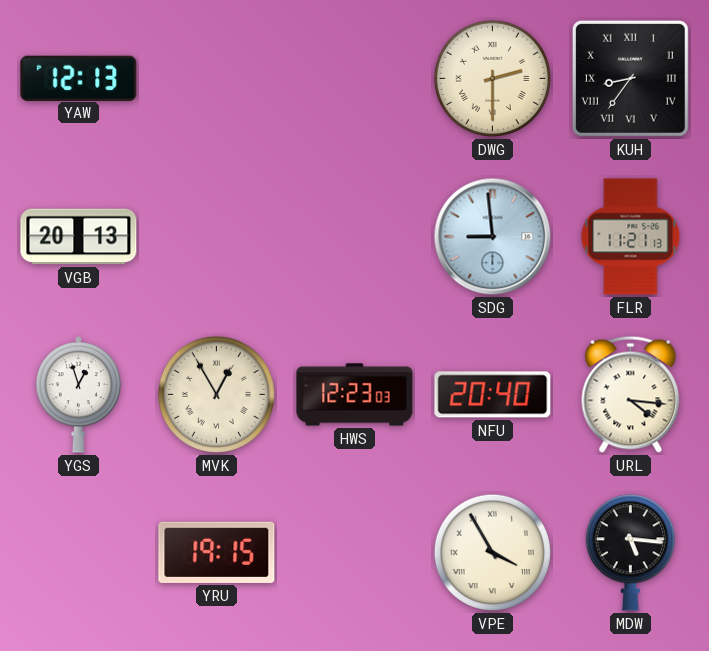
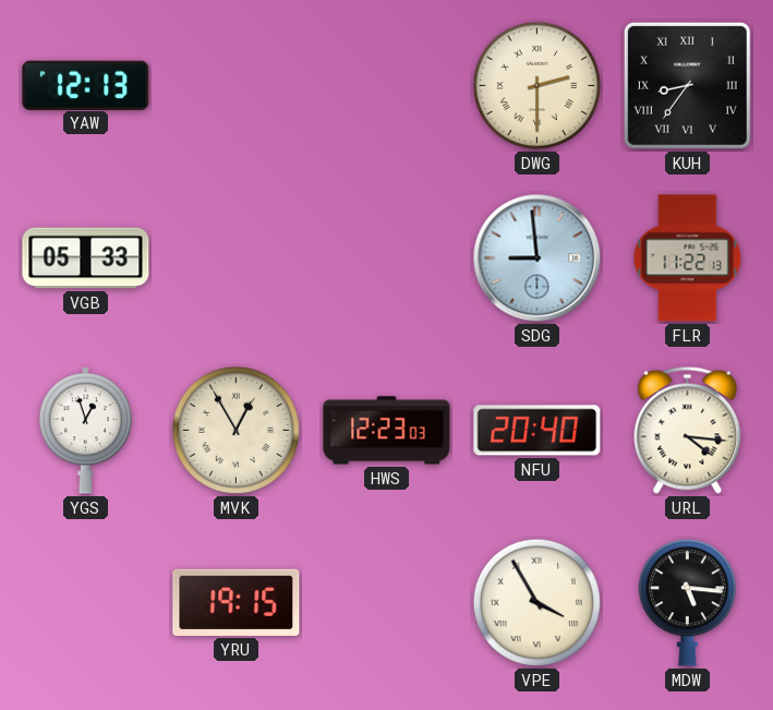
VGB: 20:13 -> 05:33 (86, 258)
FLR: 11:21 -> 11:22 (688, 258)
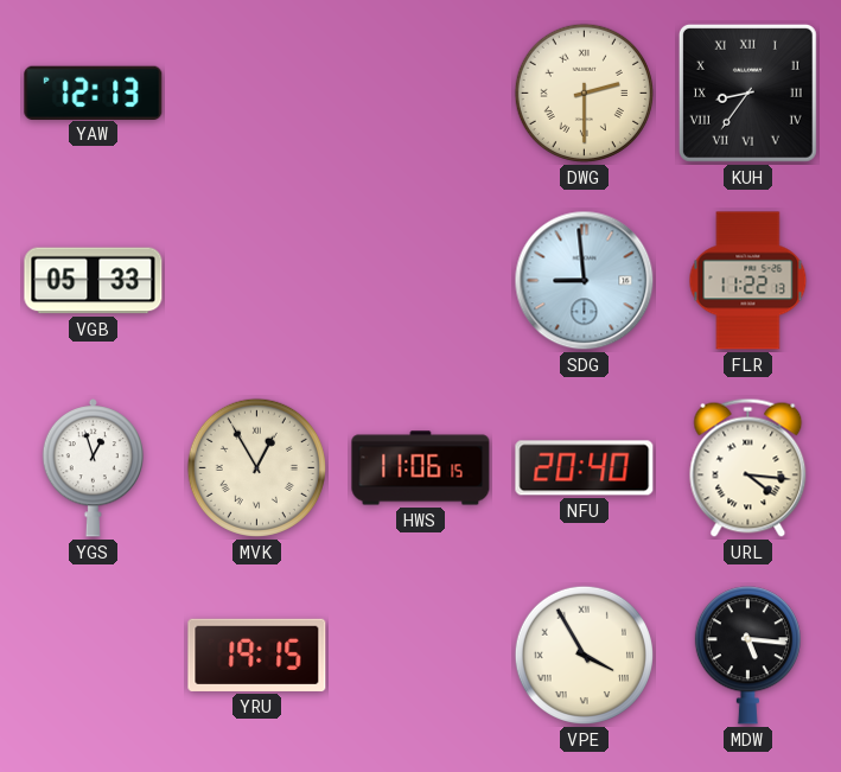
HWS: 12:23 -> 11:06 (421, 468)
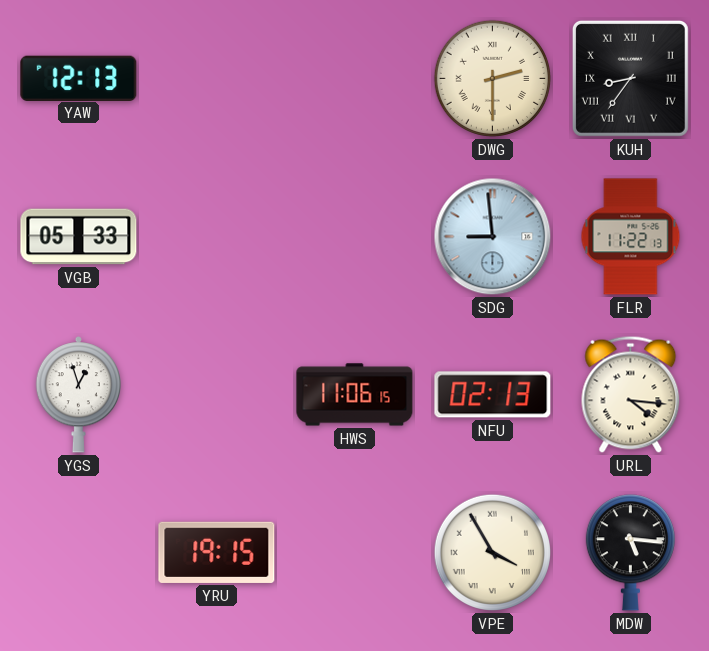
MVK: 12:55 -> none (256, 467)
NFU: 20:40 -> 02:13 (493, 395)
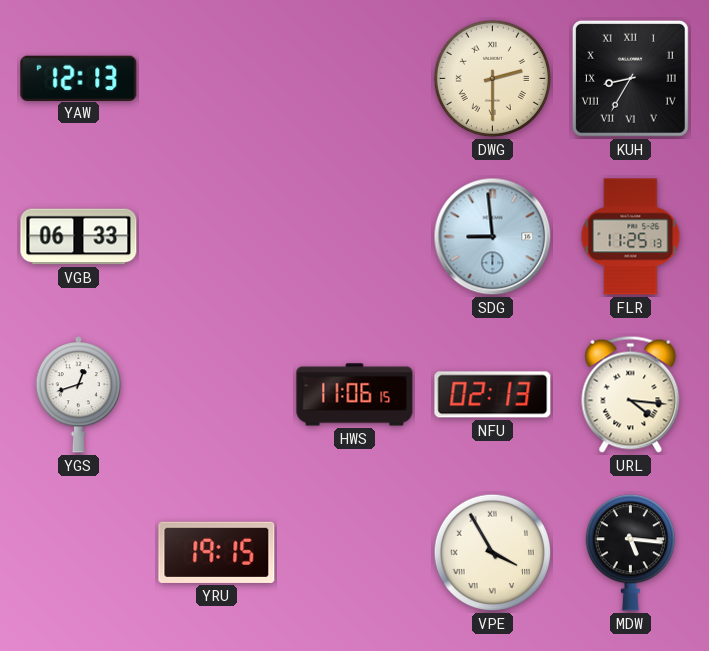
KUH: 8:36 -> 8:35 (630, 78)
VGB: 05:33 -> 06:33 (79, 237)
FLR: 11:22 -> 11:25 (631, 237)
YGS: 12:57 -> 12:42 (78, 395)
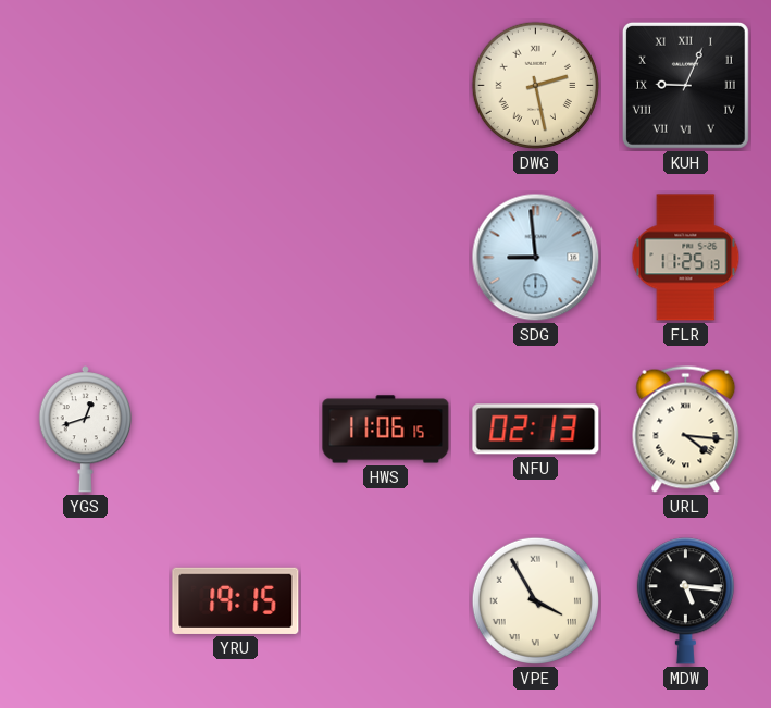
YAW: 12:13 -> none (79, 78)
DWG: 2:30 -> 2:28 (535, 85)
KUH: 8:35 -> 9:04 (685, 85)
VGB: 06:33 -> none (79, 237)
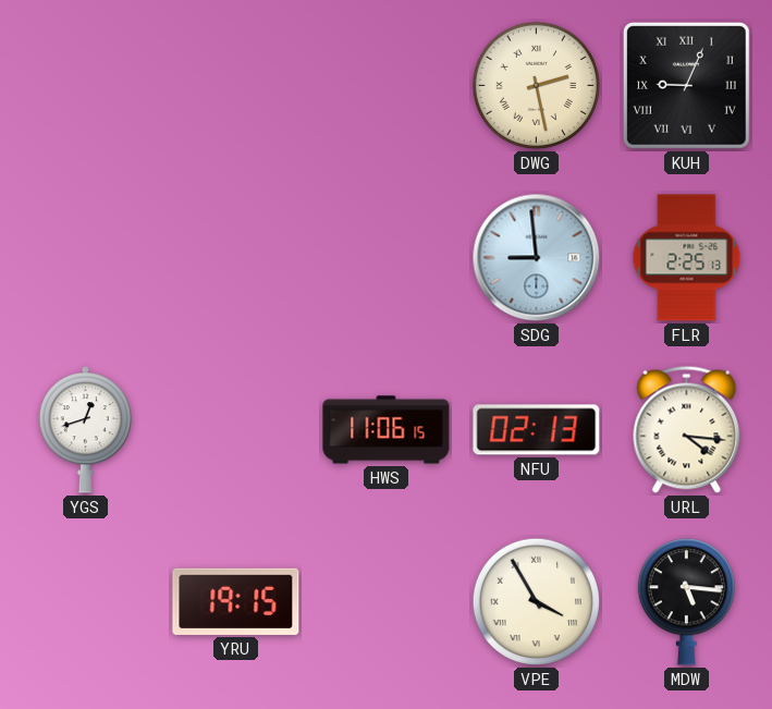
FLR: 11:25 -> 2:25 (687, 258)
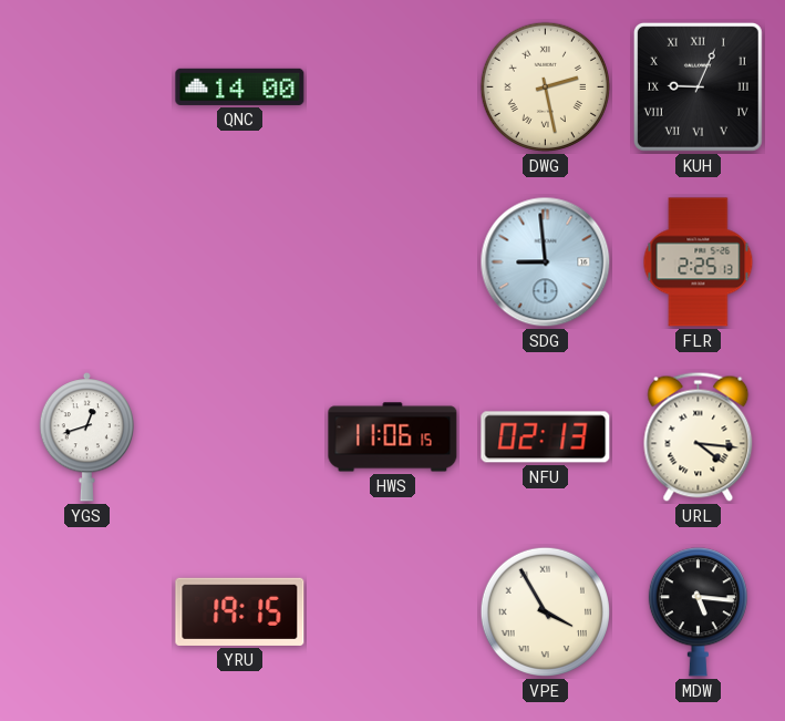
QNC: none -> 14:00 (240, 86)
